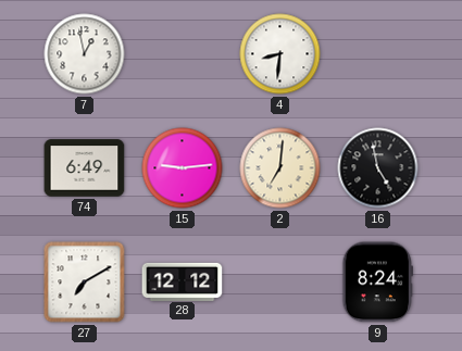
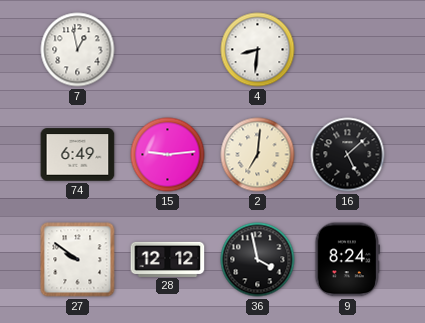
16: 4:58 -> 5:08 (348, 155)
27: 7:10 -> 9:51 (78, 260)
36: none -> 3:58 (258, 260)
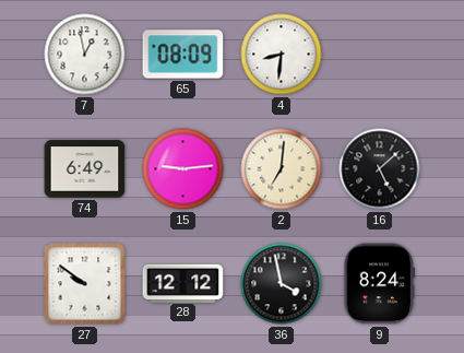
65: none -> 08:09 (183, 55)
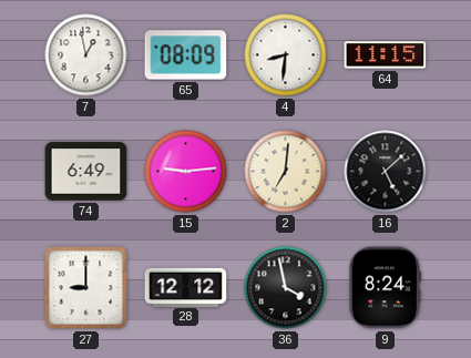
64: none -> 11:15 (386, 55)
27: 9:51 -> 9:00 (86, 288)
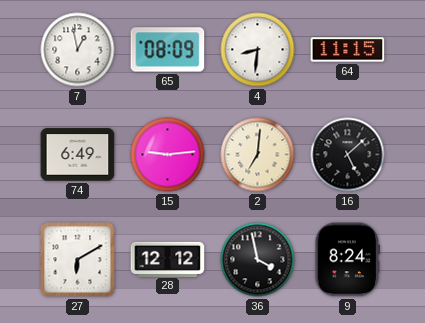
27: 9:00 -> 6:10 (78, 260)
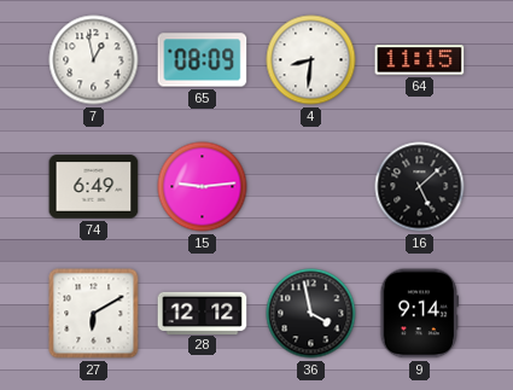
2: 7:01 -> none (258, 155)
9: 8:24 -> 9:14 (419, 314)
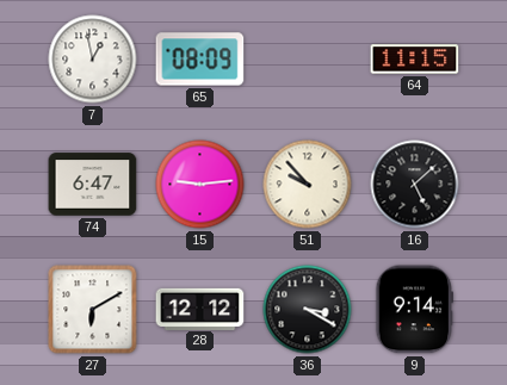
4: 8:31 -> none (311, 60)
74: 6:49 -> 6:47 (93, 185)
51: none -> 9:53 (308, 185)
36: 3:58 -> 3:20 (308, 310)
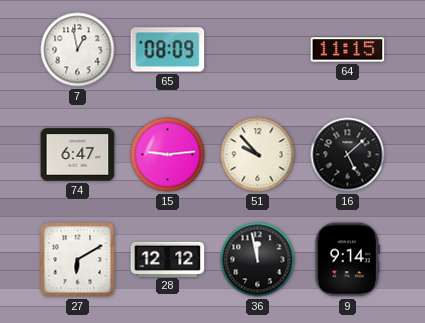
36: 3:20 -> 11:58 (258, 260)
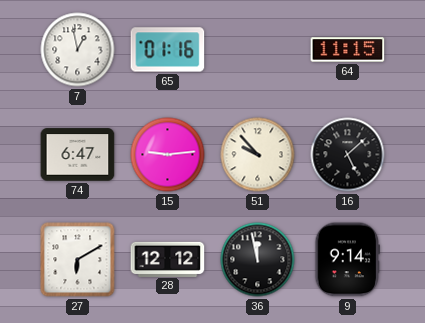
65: 08:09 -> 01:16 (168, 50)
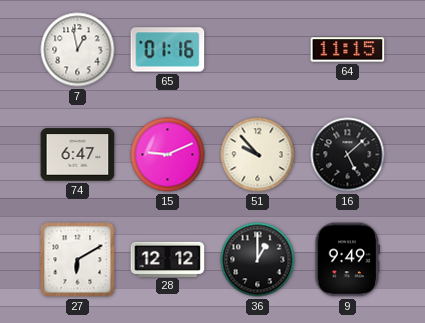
15: 9:14 -> 9:11 (168, 155)
36: 11:58 -> 1:00 (258, 260)
9: 9:14 -> 9:49 (347, 260)
